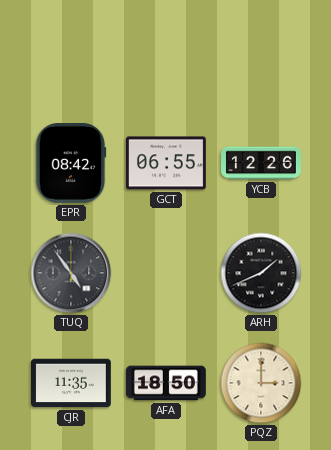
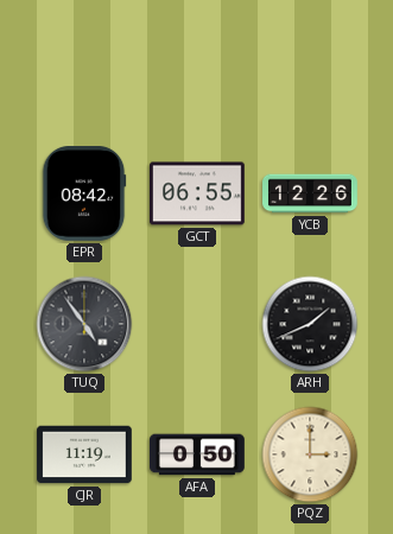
CJR: 11:35 -> 11:19 (85, 454)
AFA: 18:50 -> 0:50 (198, 454)
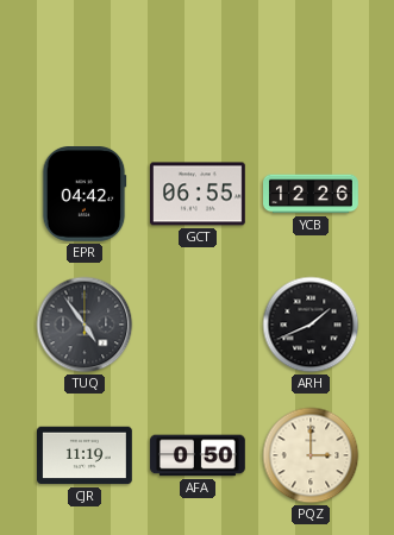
EPR: 08:42 -> 04:42 (85, 195)
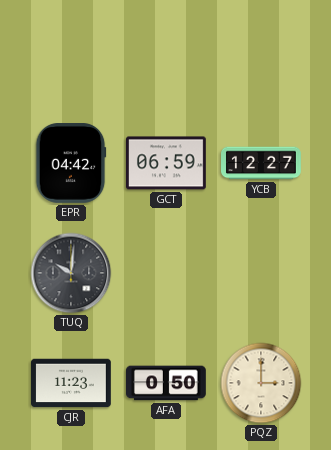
GCT: 06:55 -> 06:59 (167, 163)
YCB: 12:26 -> 12:27 (262, 163)
TUQ: 4:54 -> 10:01 (71, 273)
ARH: 1:41 -> none (311, 325)
CJR: 11:19 -> 11:23 (72, 383)
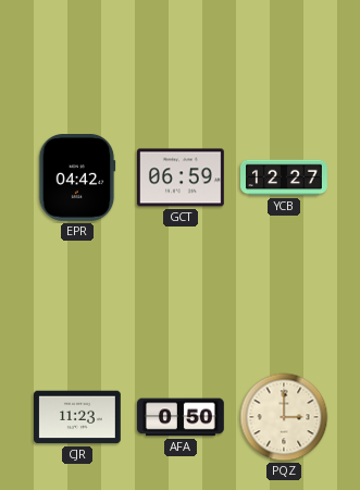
TUQ: 10:01 -> none (71, 273)
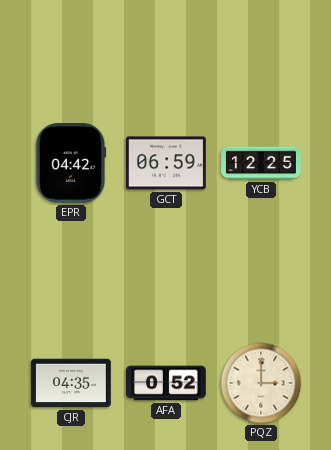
YCB: 12:27 -> 12:25 (262, 163)
CJR: 11:23 -> 04:35 (72, 383)
AFA: 0:50 -> 0:52 (167, 383)
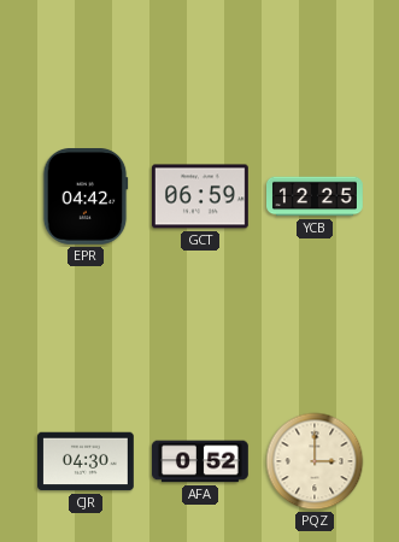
CJR: 04:35 -> 04:30 (87, 461)
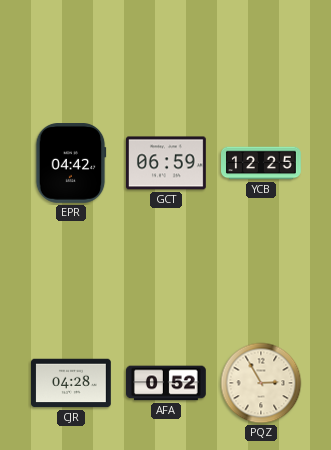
CJR: 04:30 -> 04:28 (72, 383)
PQZ: 3:00 -> 2:55 (261, 383)
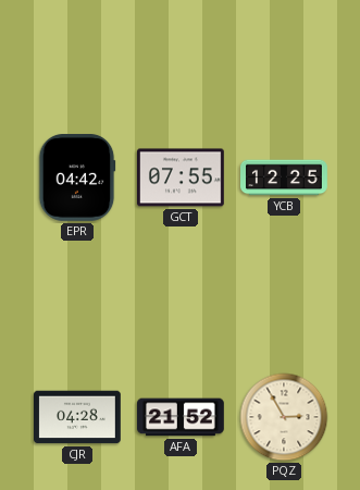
GCT: 06:59 -> 07:55 (182, 177)
AFA: 0:52 -> 21:52 (182, 417)
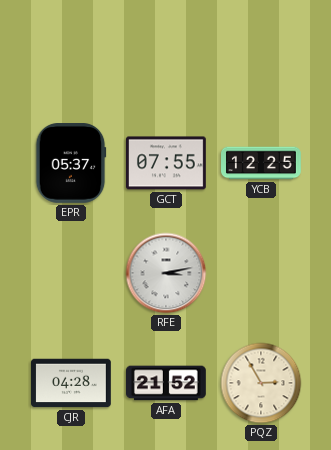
EPR: 04:42 -> 05:37 (71, 164)
RFE: none -> 3:13 (166, 273)
